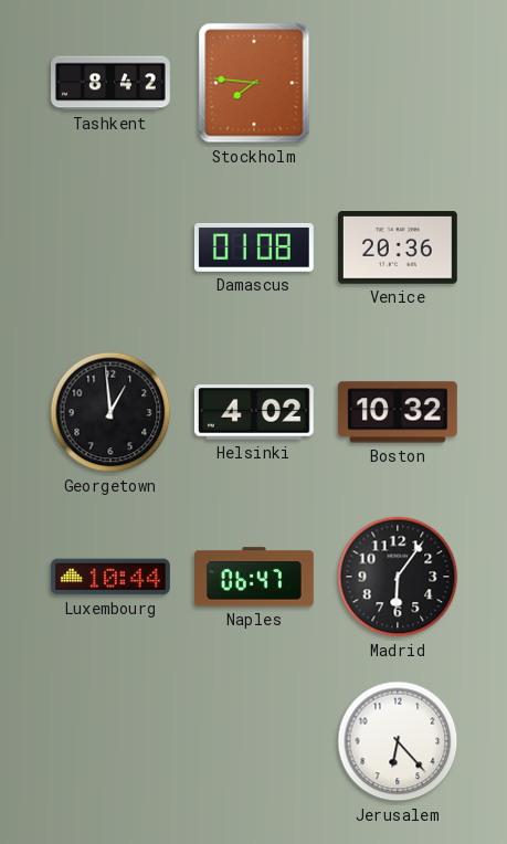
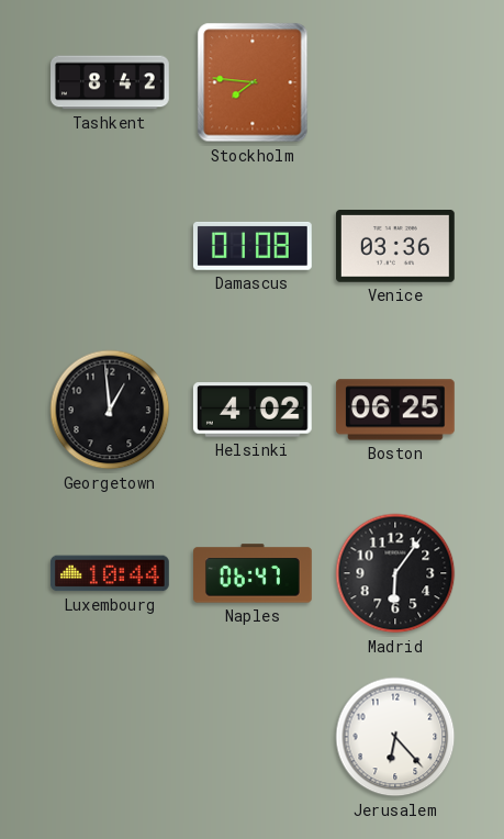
Venice: 20:36 -> 03:36 (395, 247)
Boston: 10:32 -> 06:25 (395, 410)
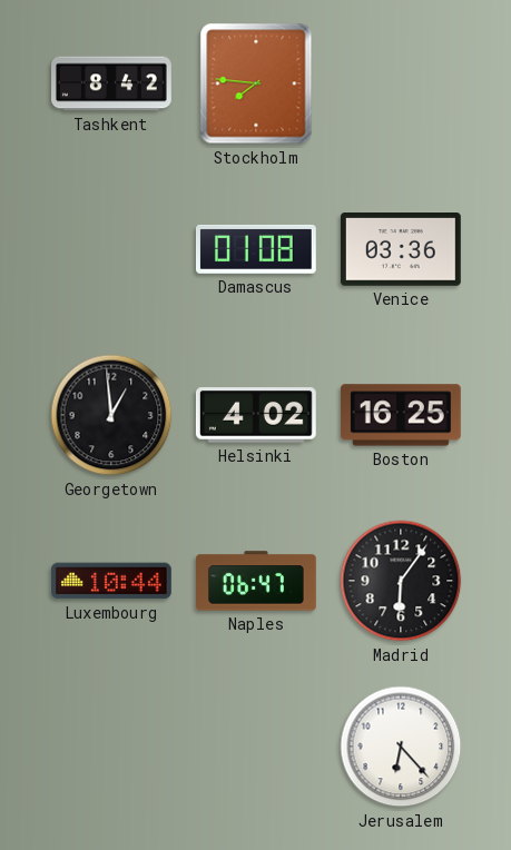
Boston: 06:25 -> 16:25 (401, 415)
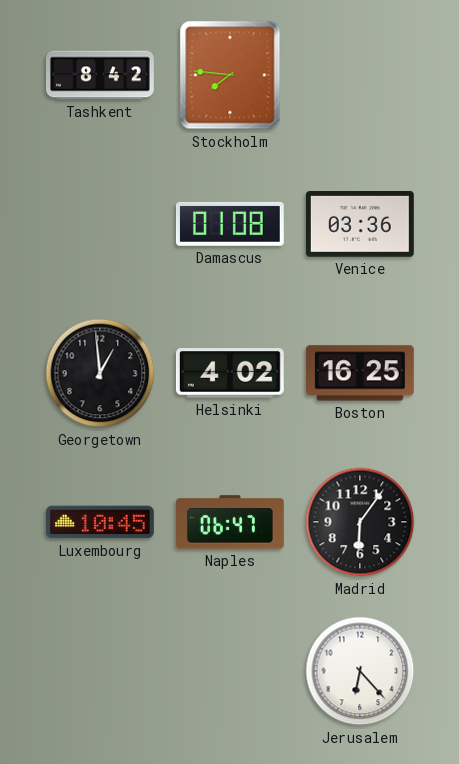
Luxembourg: 10:44 -> 10:45 (101, 522)
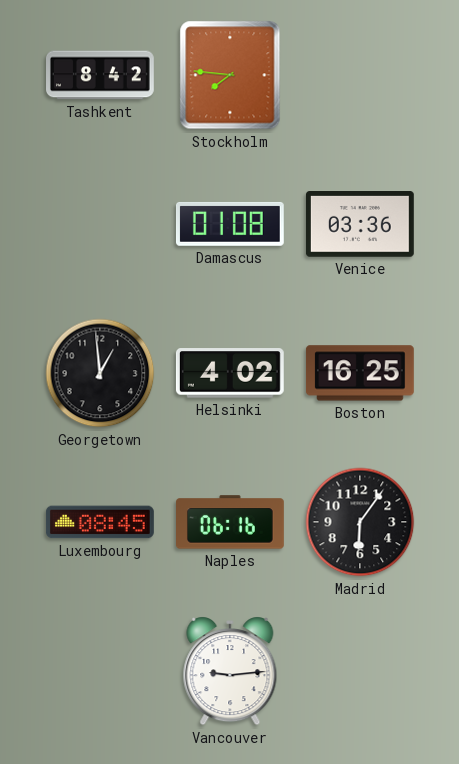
Luxembourg: 10:45 -> 08:45 (101, 522)
Naples: 06:47 -> 06:16 (231, 522)
Vancouver: none -> 9:14 (230, 671)
Jerusalem: 6:23 -> none (360, 671)
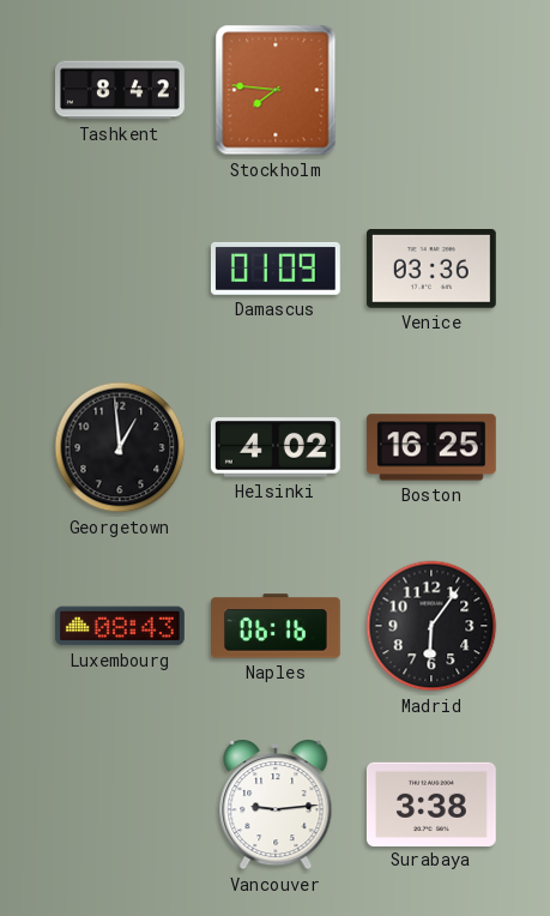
Damascus: 01:08 -> 01:09 (276, 269)
Luxembourg: 08:45 -> 08:43 (121, 626)
Surabaya: none -> 3:38 (431, 803)
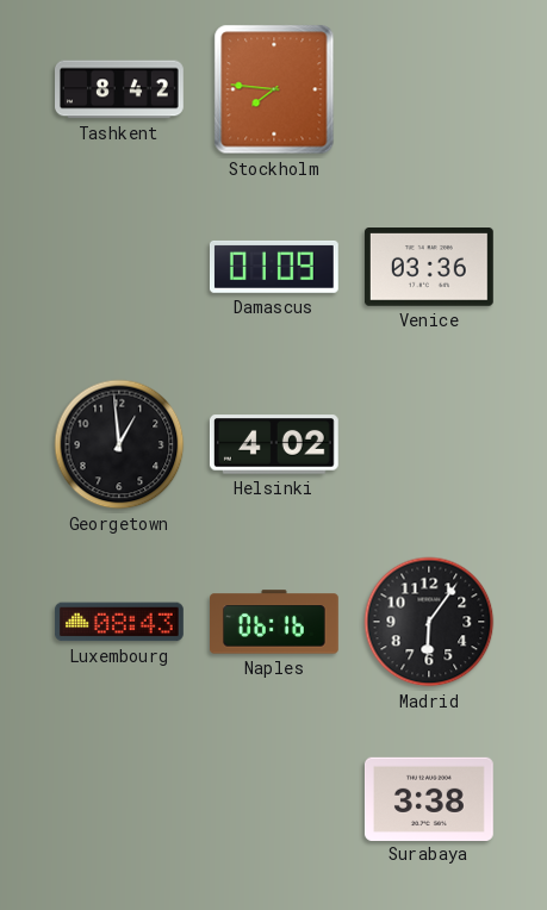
Boston: 16:25 -> none (431, 447)
Vancouver: 9:14 -> none (276, 804)
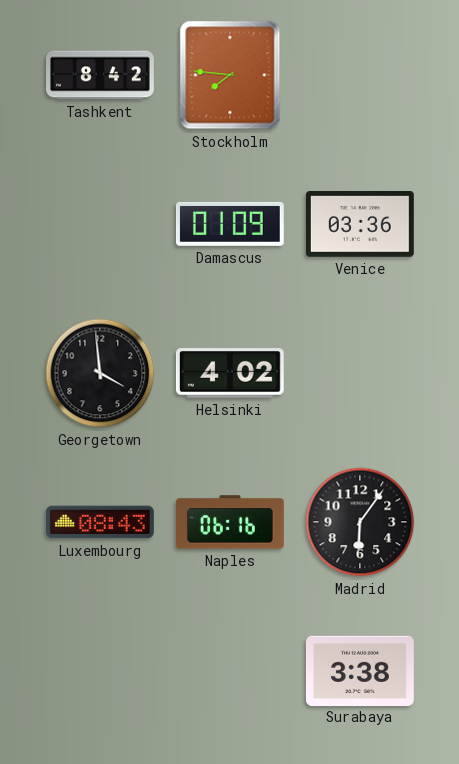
Georgetown: 12:59 -> 3:59 (100, 373)
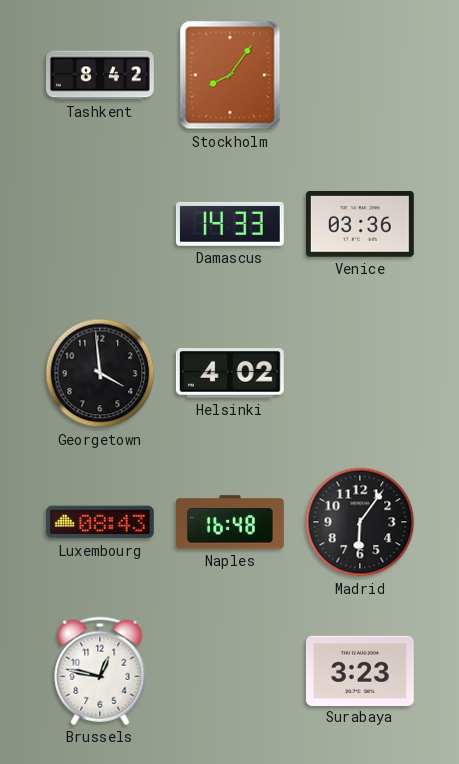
Stockholm: 7:46 -> 8:06 (230, 75)
Damascus: 01:09 -> 14:33 (230, 224)
Naples: 06:16 -> 16:48 (231, 522)
Brussels: none -> 12:47 (100, 671)
Surabaya: 3:38 -> 3:23 (360, 670)
